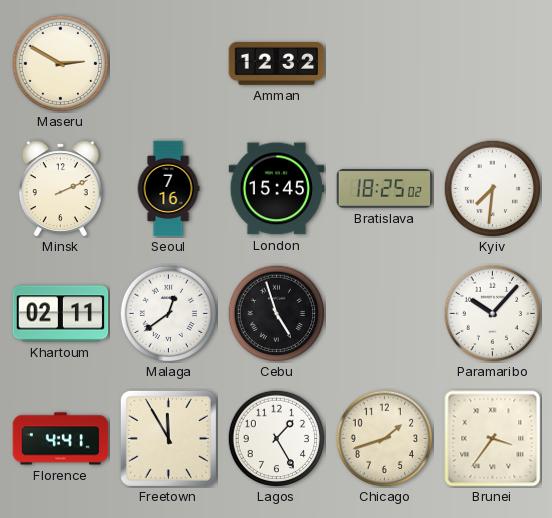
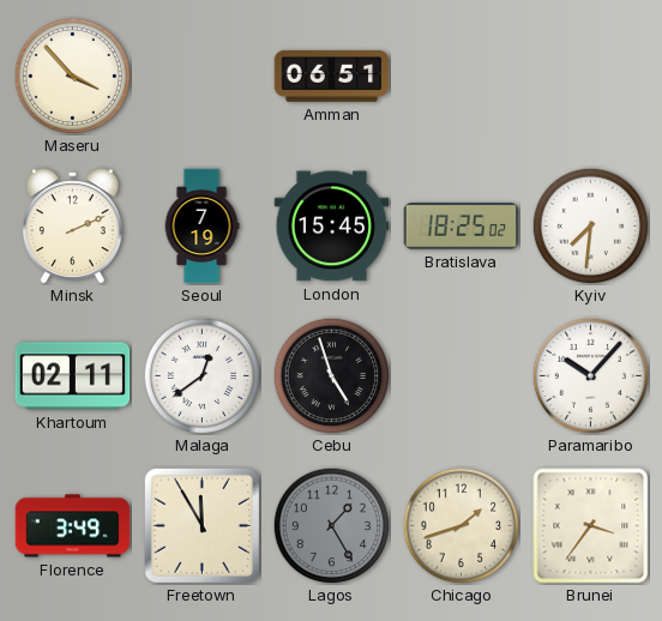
Maseru: 2:50 -> 3:53 (72, 76)
Amman: 12:32 -> 06:51 (332, 76)
Seoul: 7:16 -> 7:19 (201, 227)
Florence: 4:41 -> 3:49 (73, 526)
Lagos dial: white -> grey (331, 525)
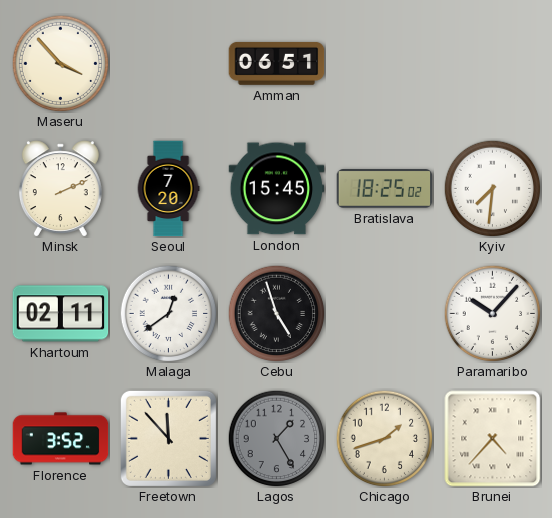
Seoul: 7:19 -> 7:20 (168, 189)
Florence: 3:49 -> 3:52 (61, 439)
Freetown: 11:55 -> 11:53 (168, 438)
Brunei: 3:36 -> 4:37 (493, 439)
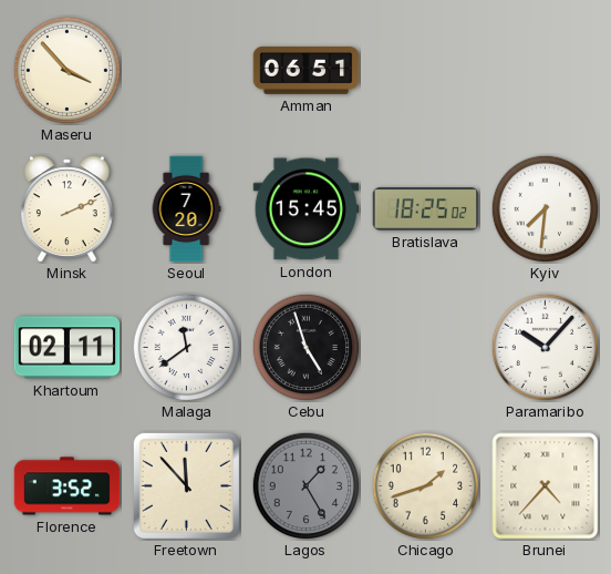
Malaga: 12:39 -> 11:39 (186, 347)
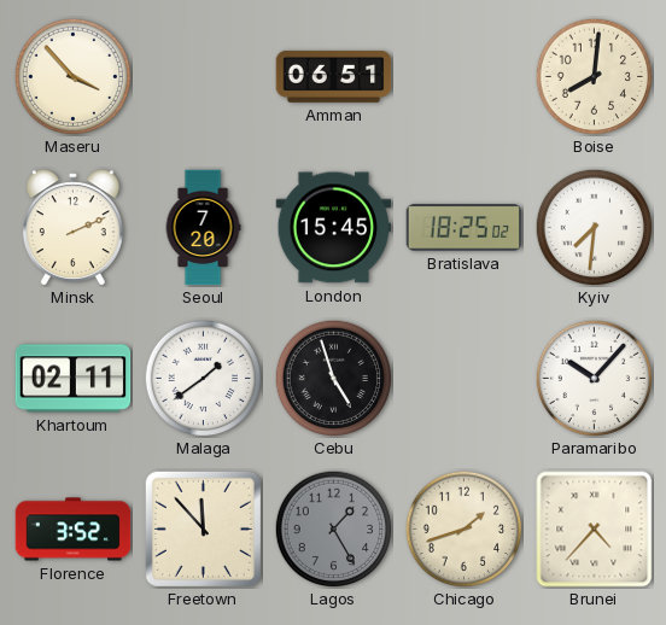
Boise: none -> 8:01 (594, 76)
Malaga: 11:39 -> 1:39 (203, 378)
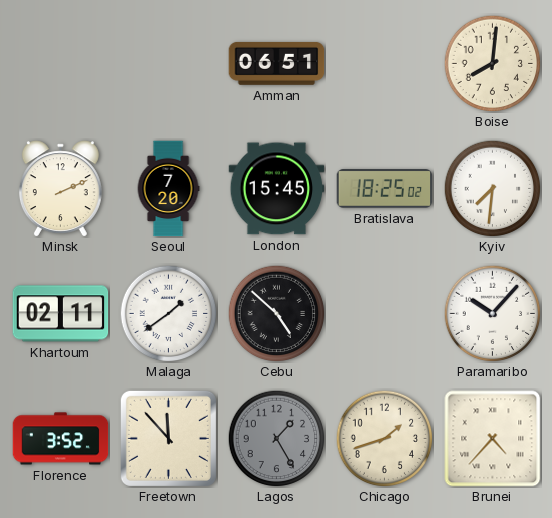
Maseru: 3:53 -> none (72, 76)
Cebu: 4:57 -> 4:52 (276, 313)
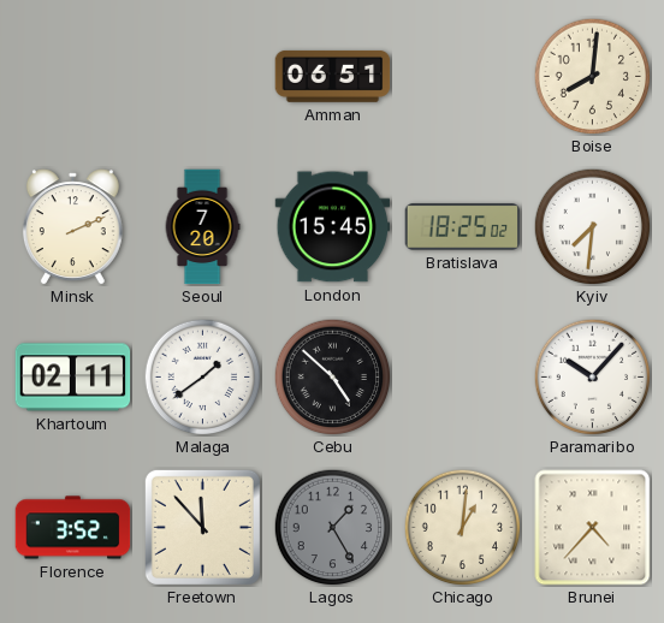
Chicago: 1:42 -> 1:01 (462, 527)
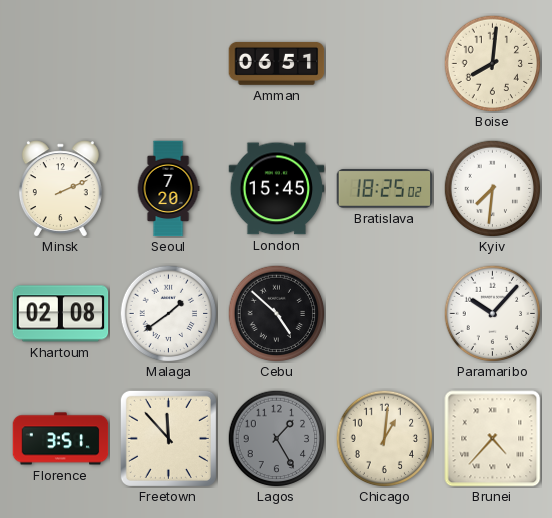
Khartoum: 02:11 -> 02:08 (61, 314)
Florence: 3:52 -> 3:51 (61, 439)
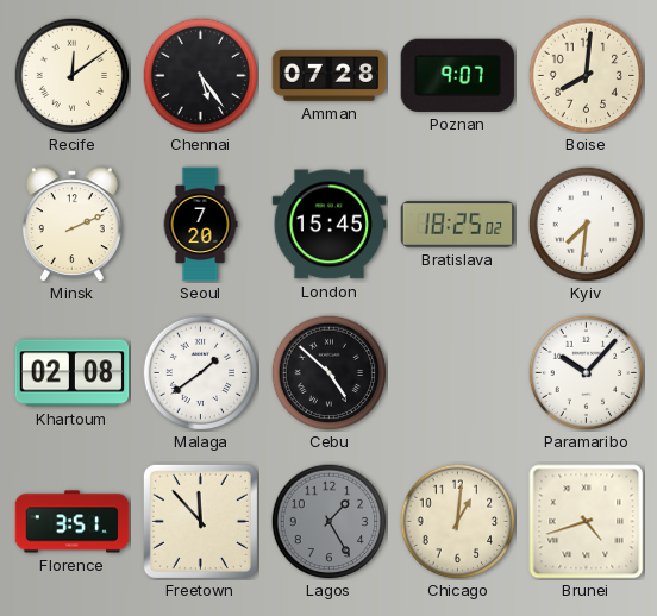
Recife: none -> 12:09 (71, 75)
Chennai: none -> 5:24 (200, 75)
Amman: 06:51 -> 07:28 (330, 75)
Poznan: none -> 9:07 (457, 75)
Brunei: 4:37 -> 4:42 (587, 522)
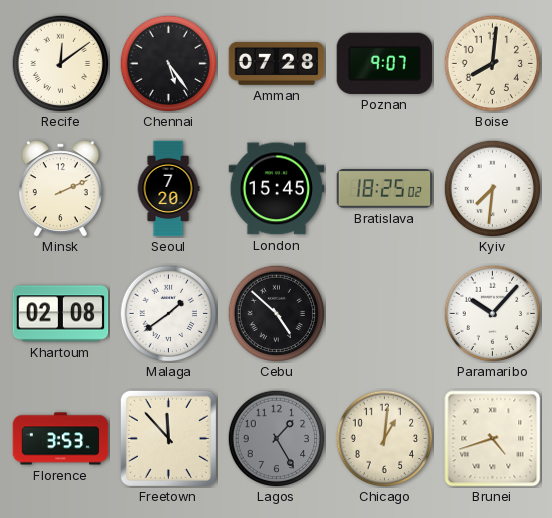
Florence: 3:51 -> 3:53 (61, 439)
